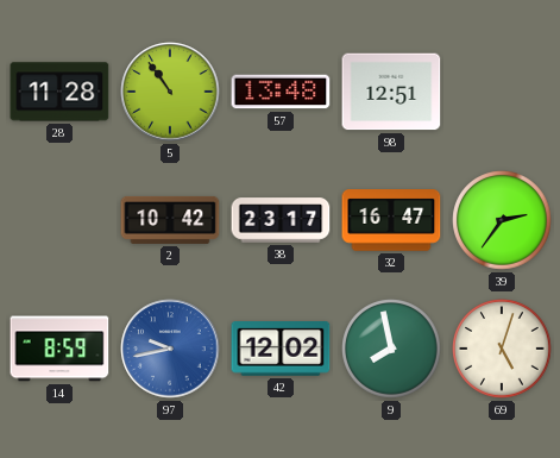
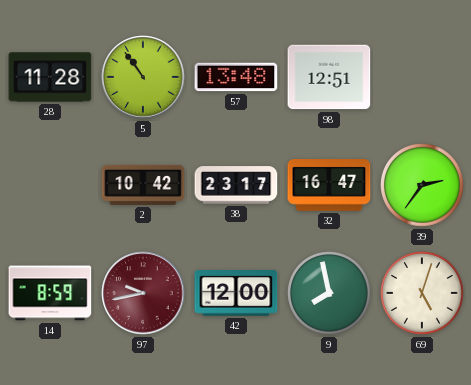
97 dial: blue -> burgundy (143, 293)
42: 12:02 -> 12:00 (236, 294)
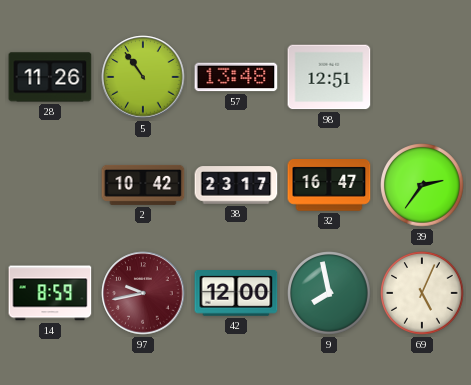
28: 11:28 -> 11:26 (50, 77)
69: 5:03 -> 5:04 (422, 293)
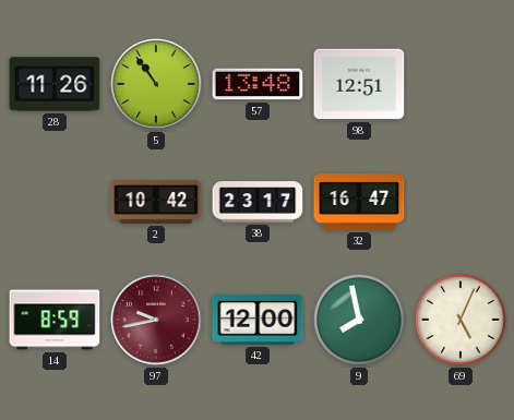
39: 2:36 -> none (422, 185)
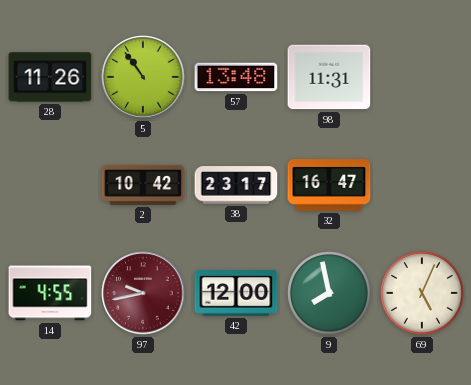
98: 12:51 -> 11:31 (329, 77)
14: 8:59 -> 4:55 (50, 293)
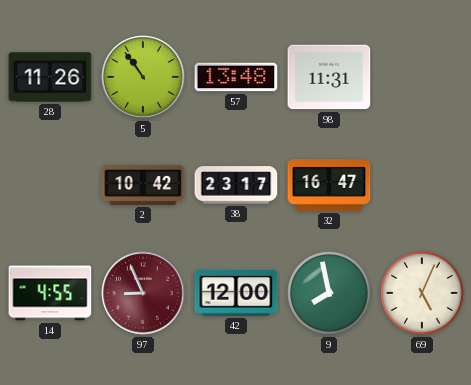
97: 9:43 -> 8:56 (143, 293)
